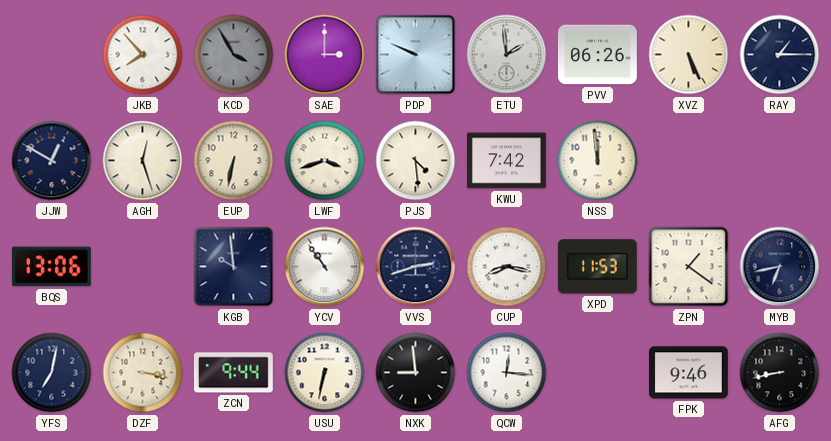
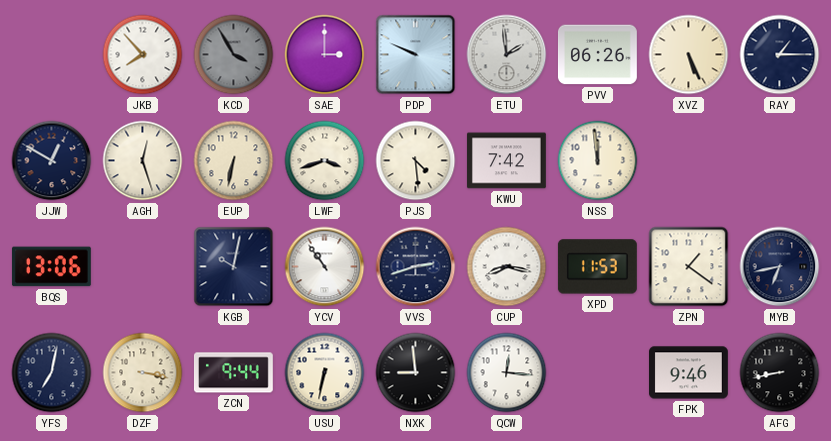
KGB: 9:59 -> 10:02 (234, 267)
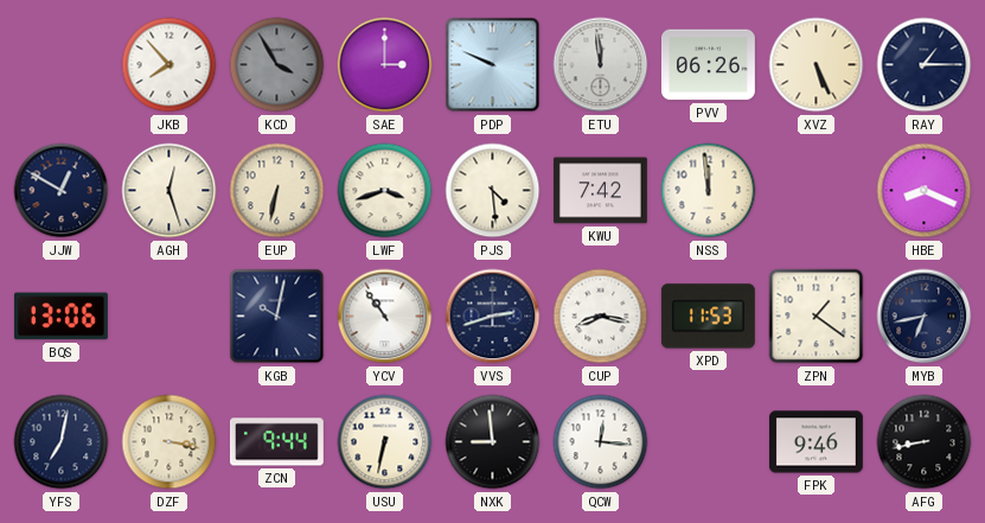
ETU: 1:59 -> 11:59 (601, 65)
HBE: none -> 8:19 (925, 191)
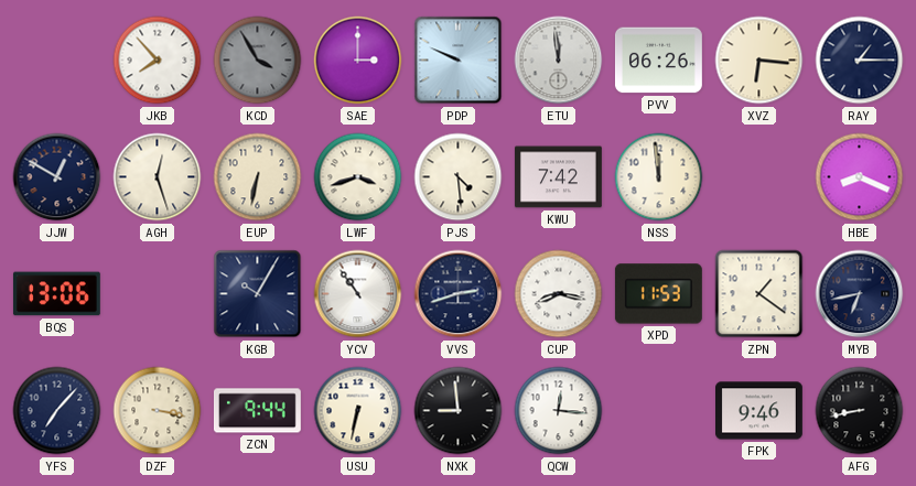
XVZ: 5:26 -> 6:16 (759, 61)
KGB: 10:02 -> 10:05 (258, 294)
YFS: 7:02 -> 7:07 (57, 411)
